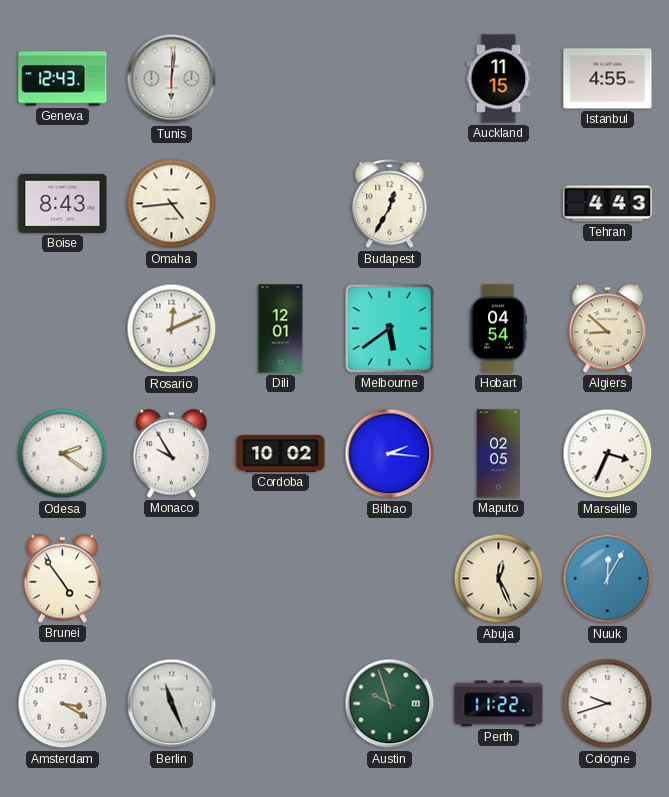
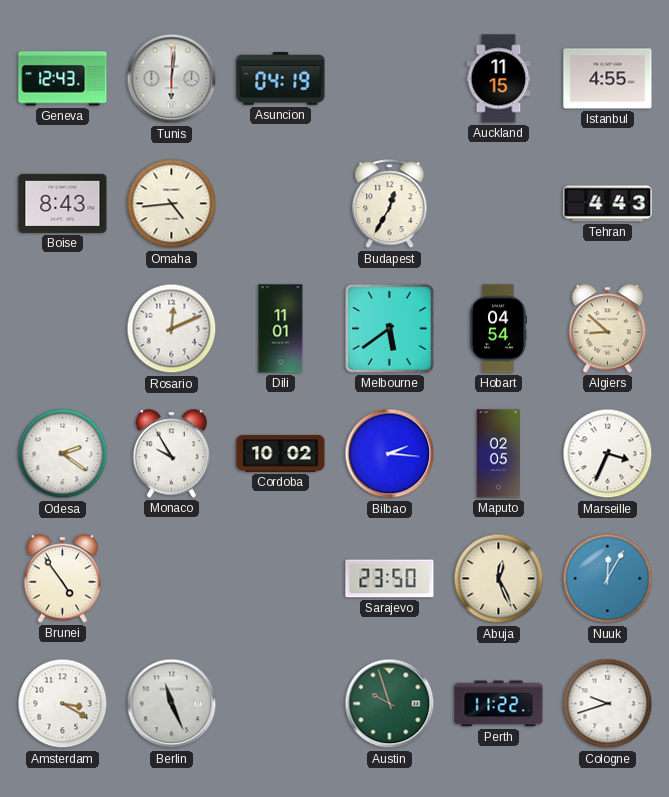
Asuncion: none -> 04:19 (281, 79)
Dili: 12:01 -> 11:01 (281, 329)
Sarajevo: none -> 23:50 (390, 579)
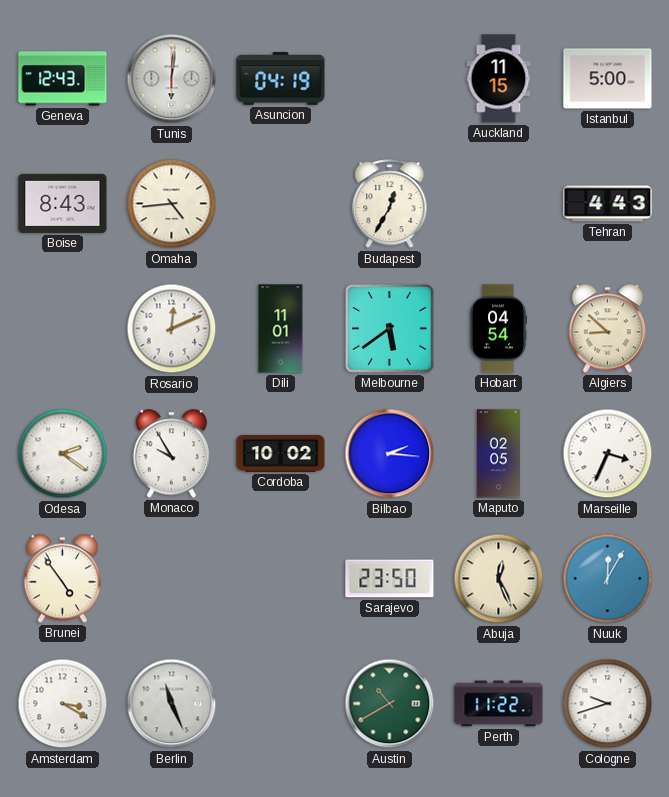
Istanbul: 4:55 -> 5:00 (608, 79)
Austin: 9:57 -> 10:40 (390, 704)
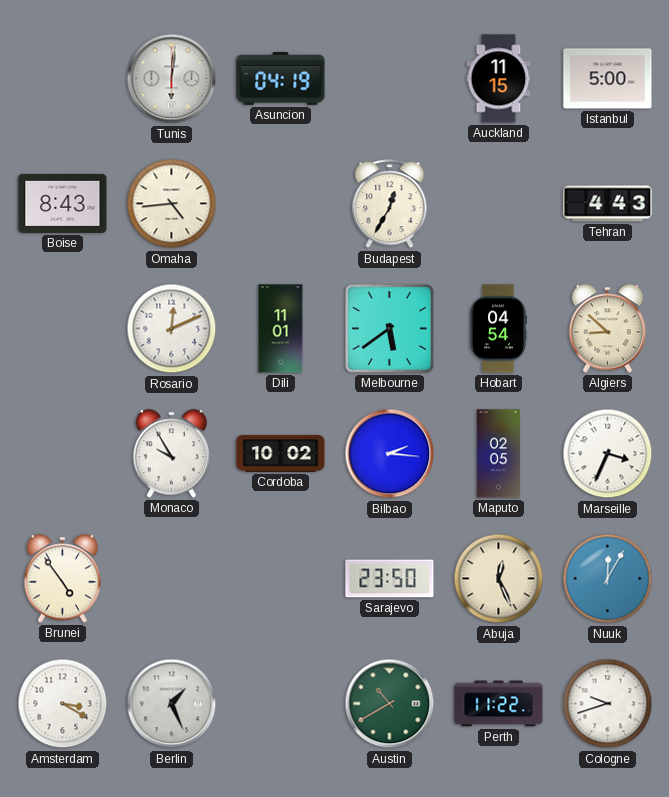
Geneva: 12:43 -> none (63, 79)
Odesa: 2:21 -> none (63, 454)
Berlin: 11:26 -> 1:26 (172, 704)
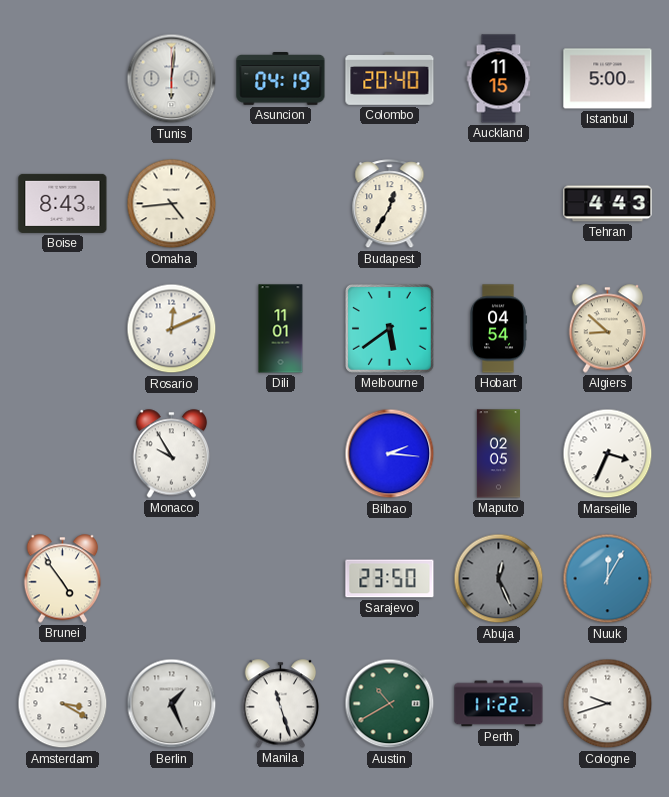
Colombo: none -> 20:40 (390, 79)
Cordoba: 10:02 -> none (281, 453)
Abuja dial: cream -> grey (499, 579)
Manila: none -> 11:27 (281, 704)
